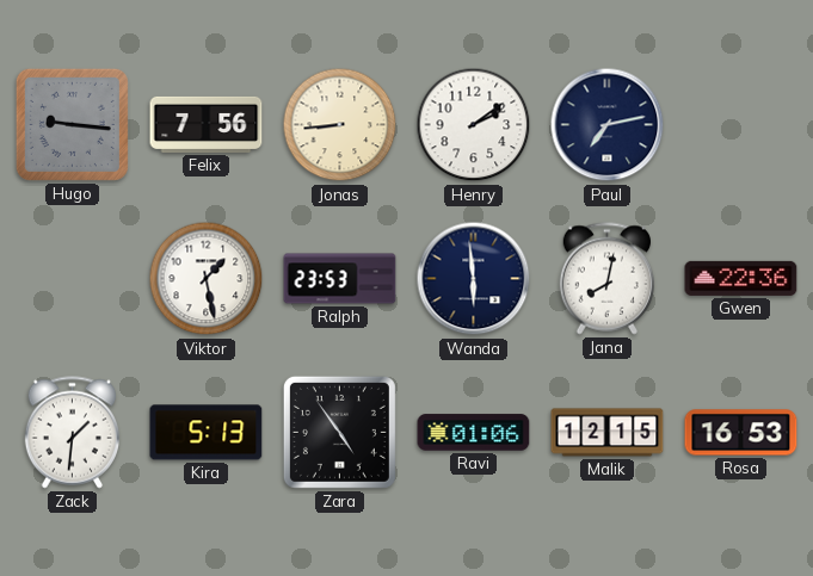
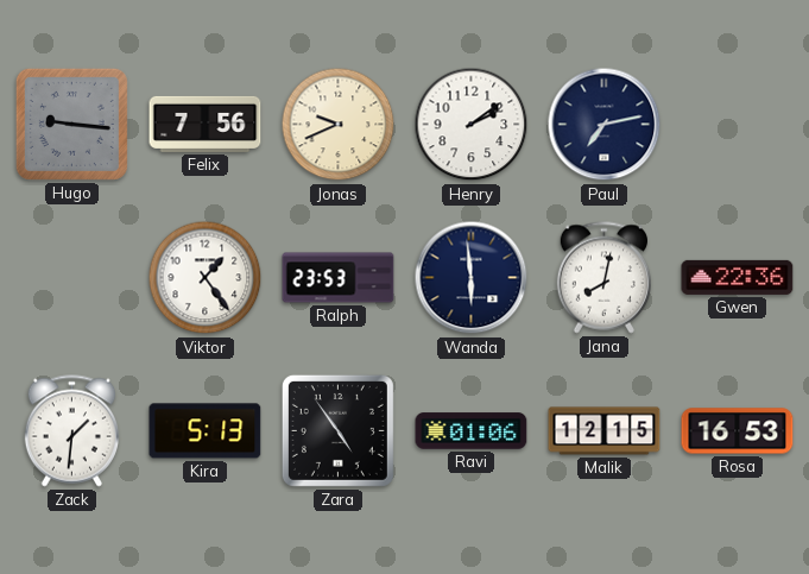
Jonas: 8:44 -> 9:41 (339, 125)
Viktor: 1:28 -> 1:24 (206, 278)
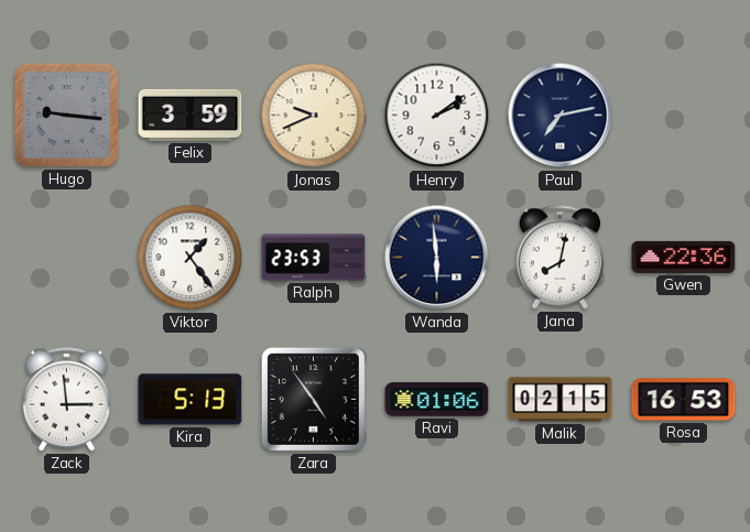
Felix: 7:56 -> 3:59 (191, 115)
Zack: 1:31 -> 2:59 (66, 400)
Malik: 12:15 -> 02:15 (561, 400)
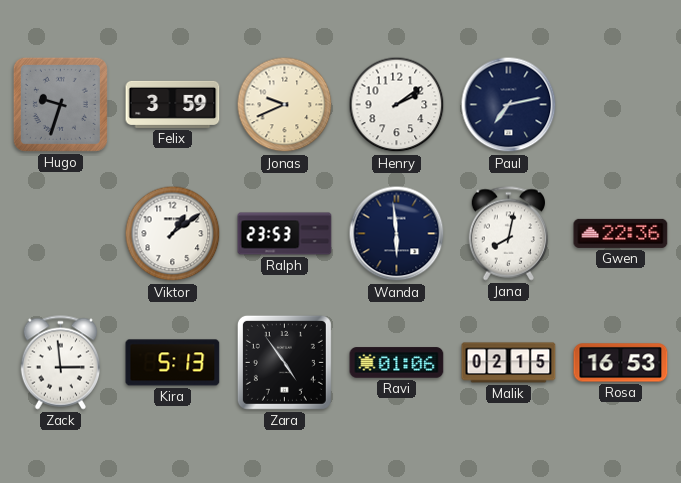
Hugo: 9:16 -> 9:33 (60, 104)
Viktor: 1:24 -> 1:09 (173, 234)
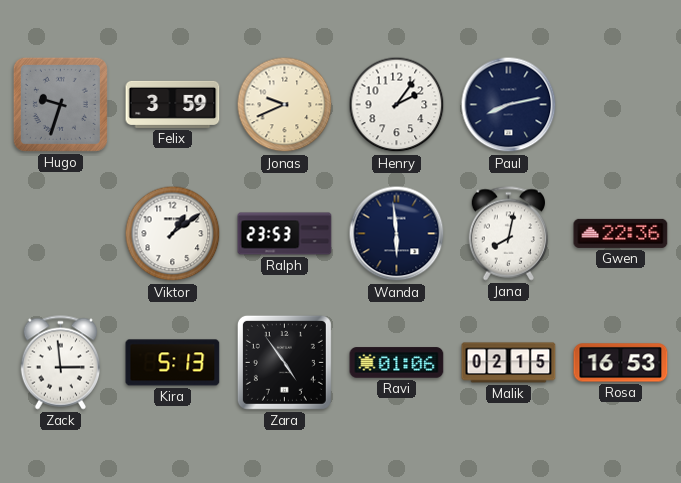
Henry: 2:09 -> 2:06 (397, 105)
Paul: 7:13 -> 8:13 (509, 105)
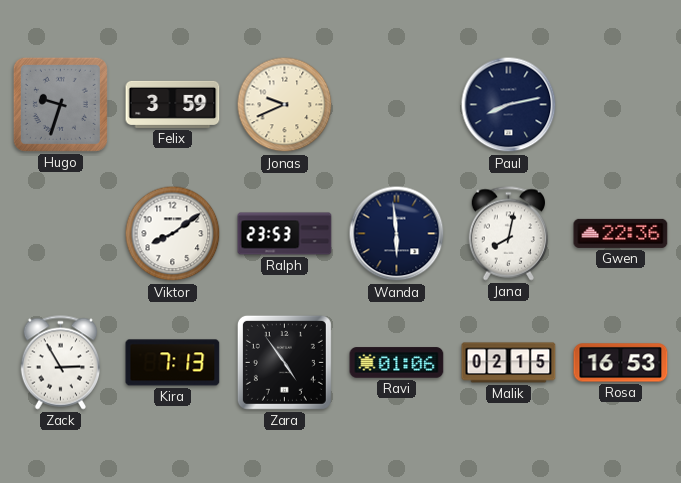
Henry: 2:06 -> none (397, 105)
Viktor: 1:09 -> 8:09 (173, 234)
Zack: 2:59 -> 2:55 (60, 363)
Kira: 5:13 -> 7:13 (173, 363)
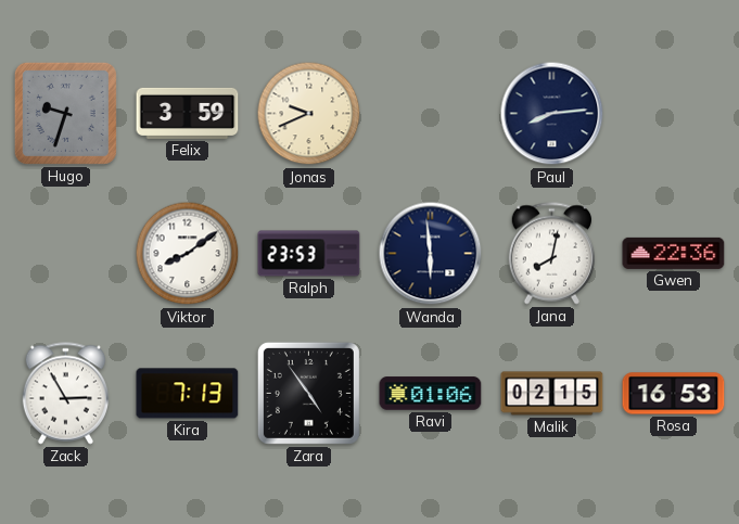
Paul: 8:13 -> 8:14 (552, 114)
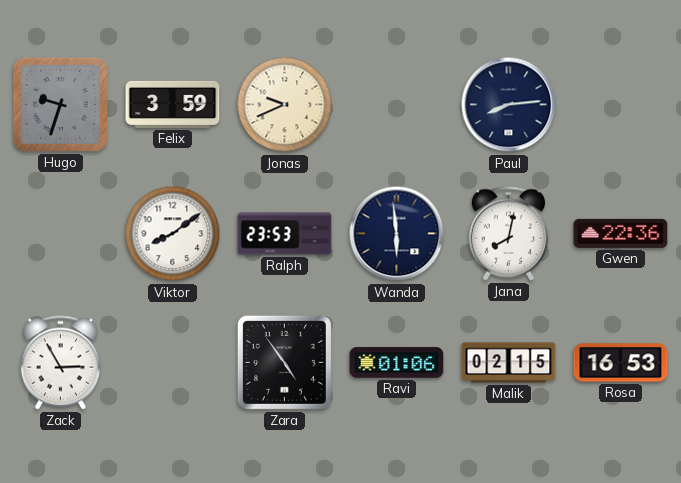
Kira: 7:13 -> none (188, 394)
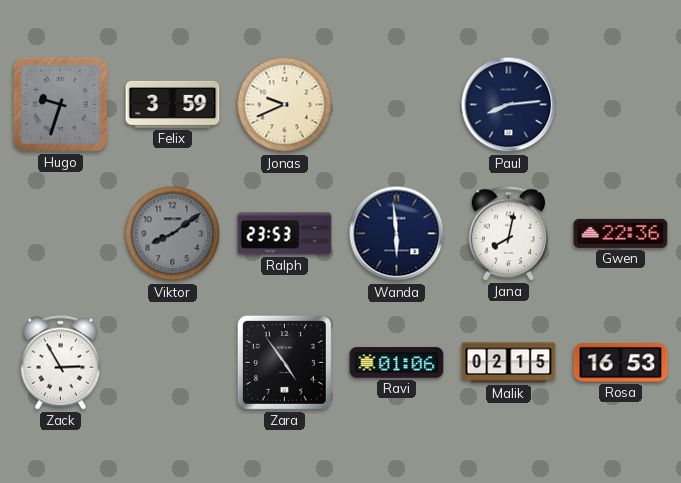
Viktor dial: white -> grey (173, 234)
